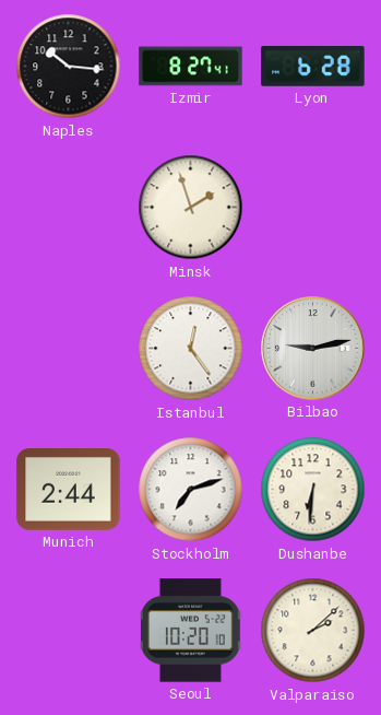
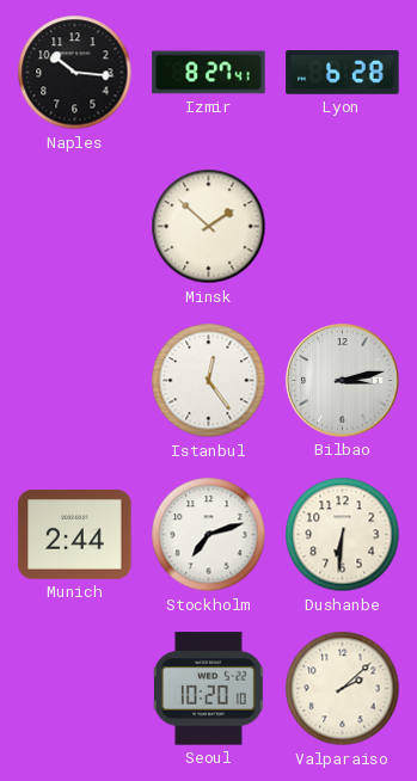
Minsk: 1:57 -> 1:52 (209, 227)
Bilbao: 9:13 -> 3:13 (343, 381)
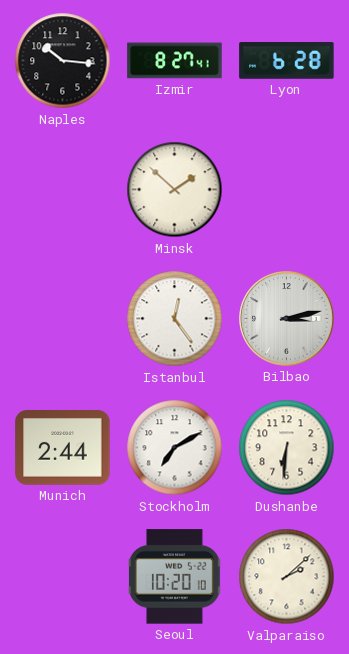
Stockholm: 7:12 -> 7:10 (175, 448)
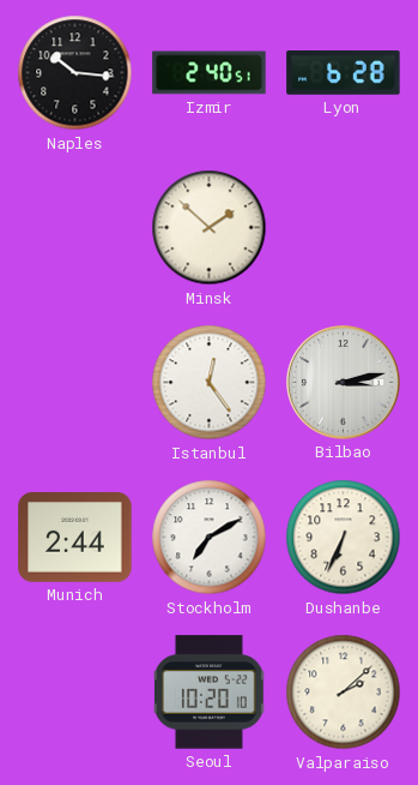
Izmir: 8:27 -> 2:40 (210, 73)
Dushanbe: 6:31 -> 6:34 (344, 538)
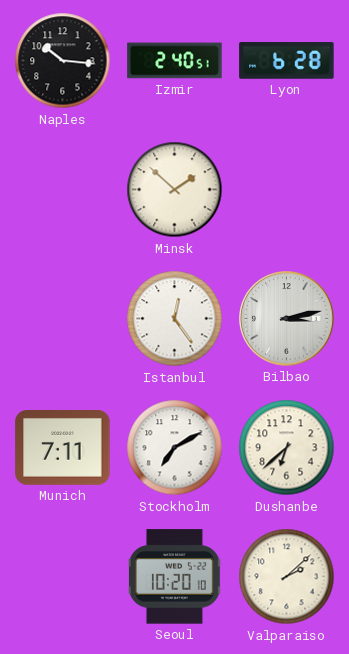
Munich: 2:44 -> 7:11 (63, 448)
Dushanbe: 6:34 -> 6:38 (287, 448)
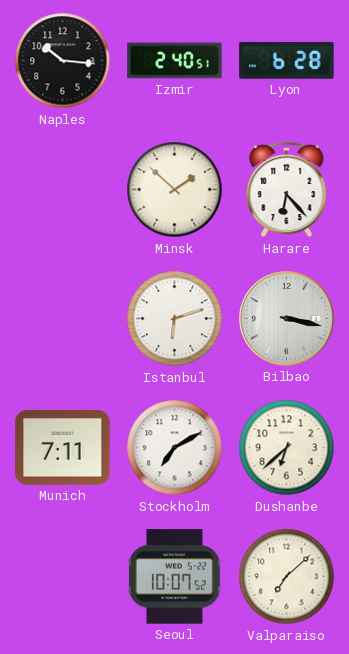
Harare: none -> 6:23 (287, 190)
Istanbul: 12:24 -> 6:12 (175, 319)
Bilbao: 3:13 -> 3:17 (287, 319)
Seoul: 10:20 -> 10:07 (174, 577)
Valparaiso: 2:08 -> 7:08 (287, 577)
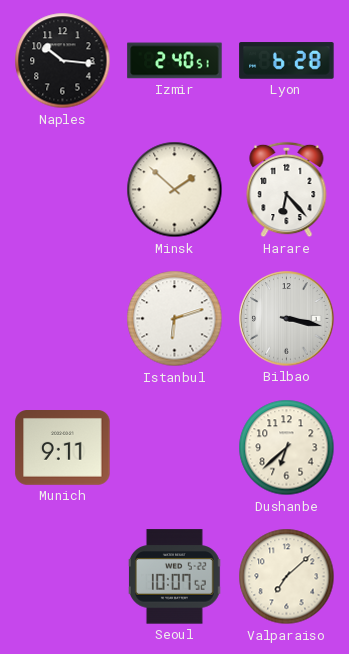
Munich: 7:11 -> 9:11 (63, 448)
Stockholm: 7:10 -> none (175, 448)
